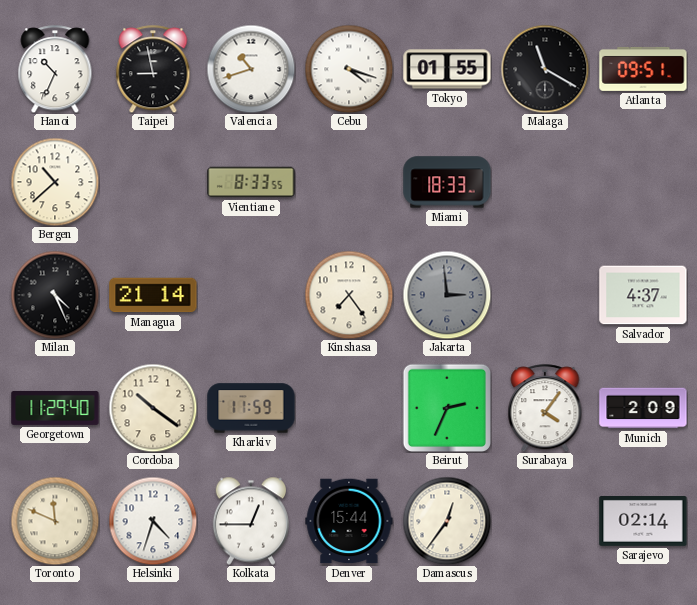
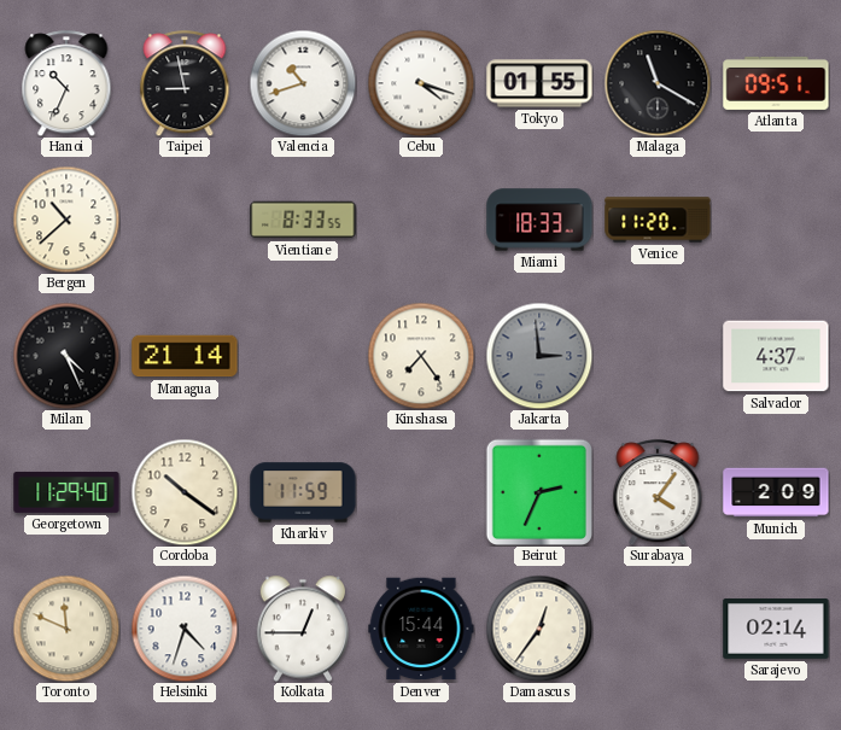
Venice: none -> 11:20 (658, 220)
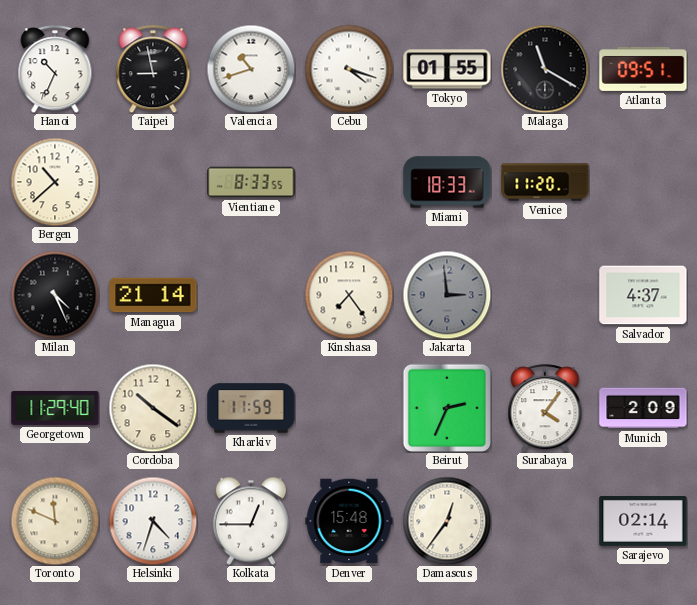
Denver: 15:44 -> 15:48 (349, 521)
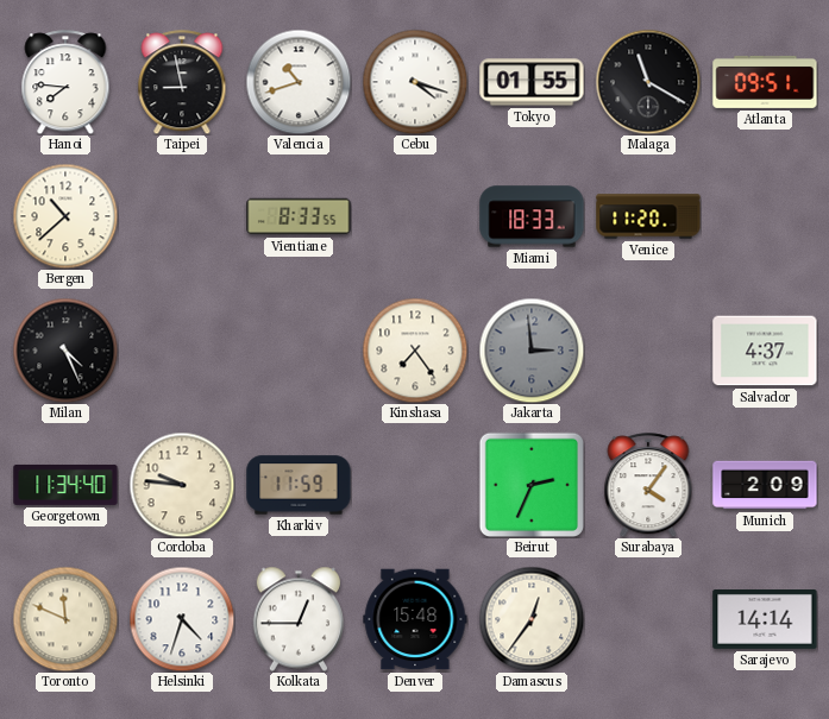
Hanoi: 10:34 -> 7:46 (65, 82)
Managua: 21:14 -> none (153, 295)
Georgetown: 11:29 -> 11:34 (65, 485)
Cordoba: 10:21 -> 9:46 (182, 485)
Sarajevo: 02:14 -> 14:14 (765, 620)
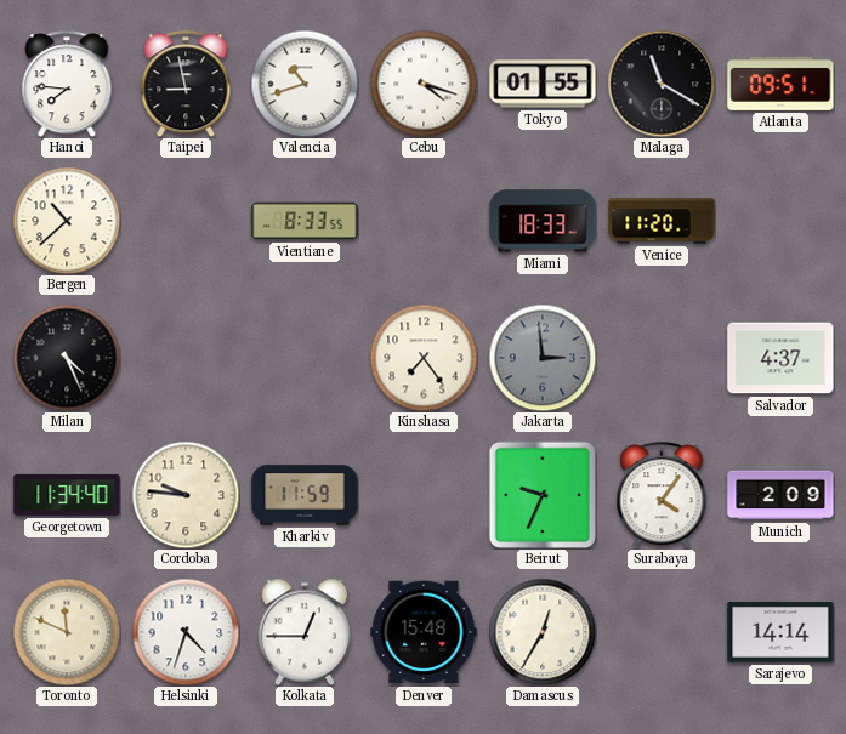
Beirut: 2:34 -> 9:34 (541, 494)
Damascus: 12:36 -> 12:35 (543, 632)
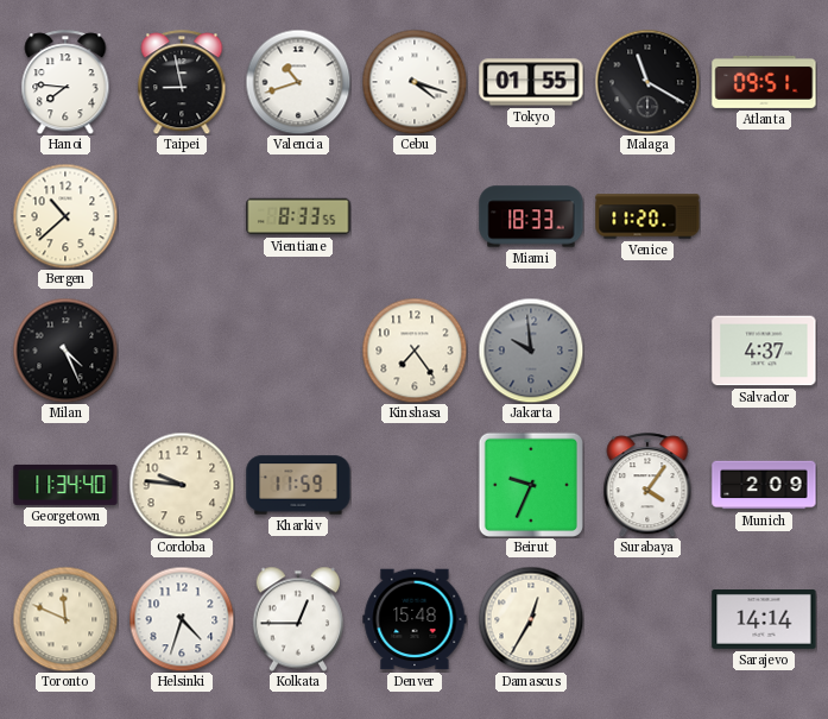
Jakarta: 2:59 -> 9:59 (531, 351)
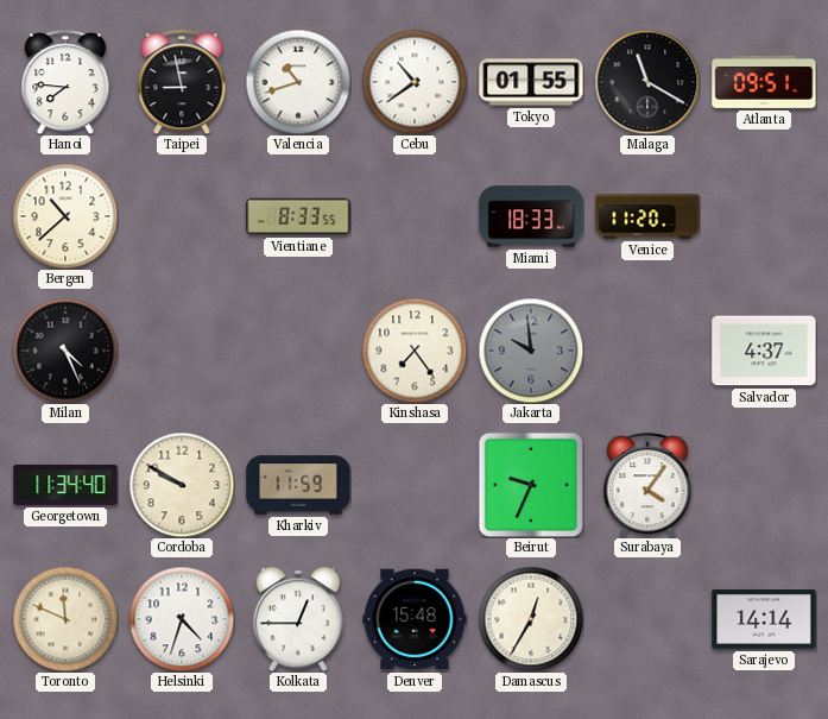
Cebu: 4:18 -> 10:39 (415, 82)
Cordoba: 9:46 -> 9:50 (182, 485)
Munich: 2:09 -> none (764, 485)
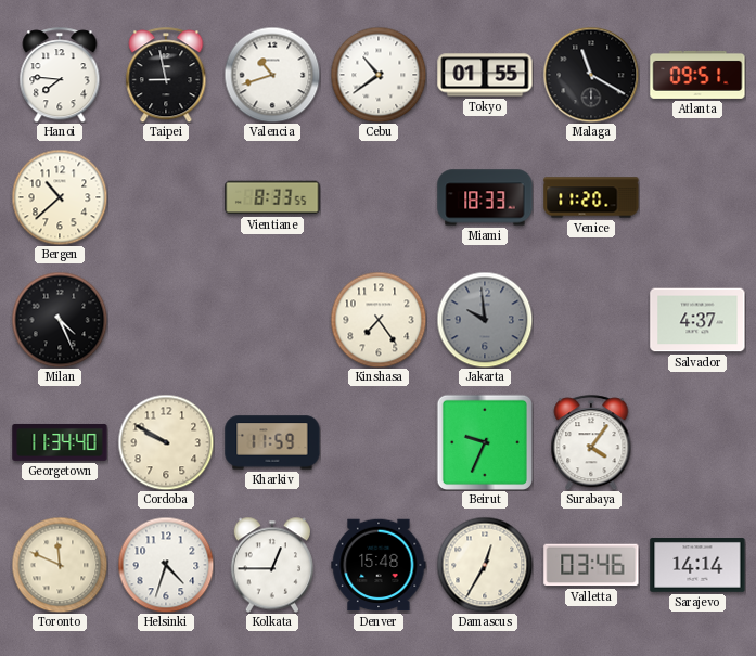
Valletta: none -> 03:46 (591, 565)
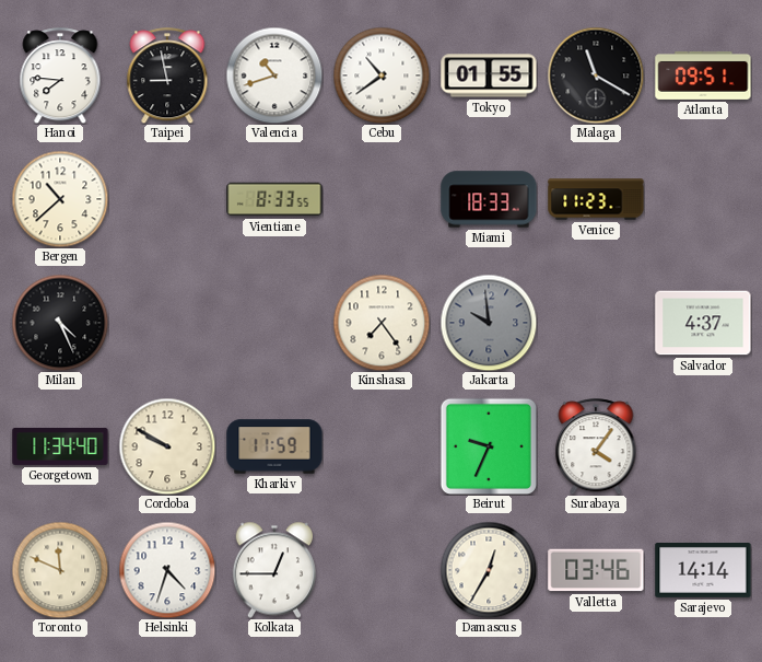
Venice: 11:20 -> 11:23 (596, 199)
Denver: 15:48 -> none (379, 565)
